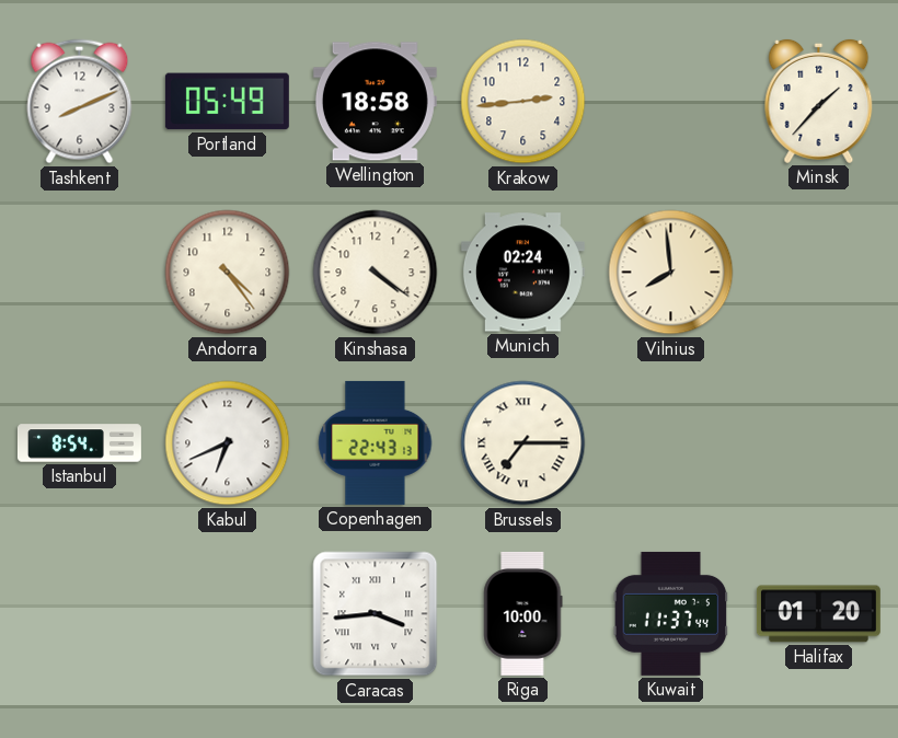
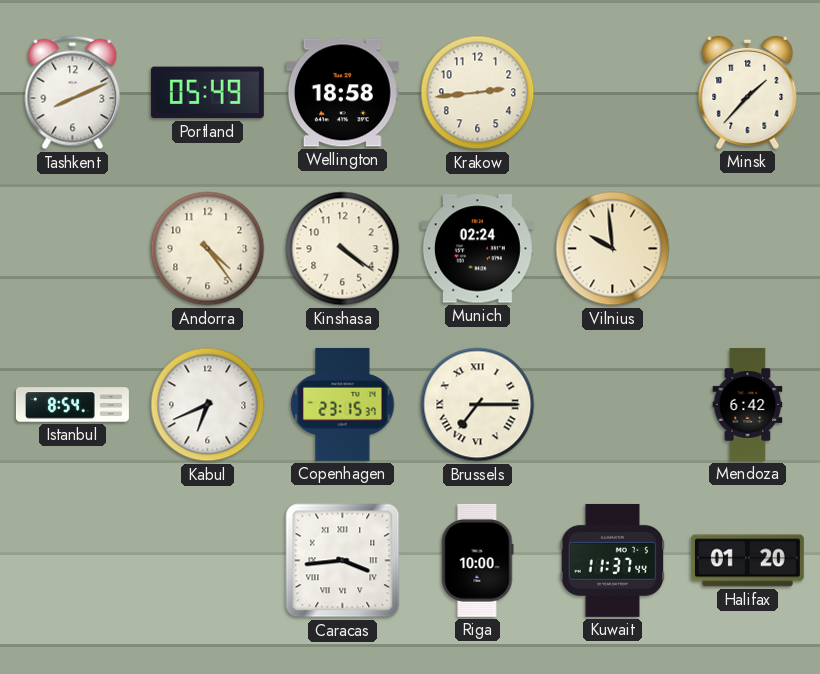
Vilnius: 7:59 -> 9:59 (613, 249)
Copenhagen: 22:43 -> 23:15 (343, 404)
Mendoza: none -> 6:42 (748, 404)
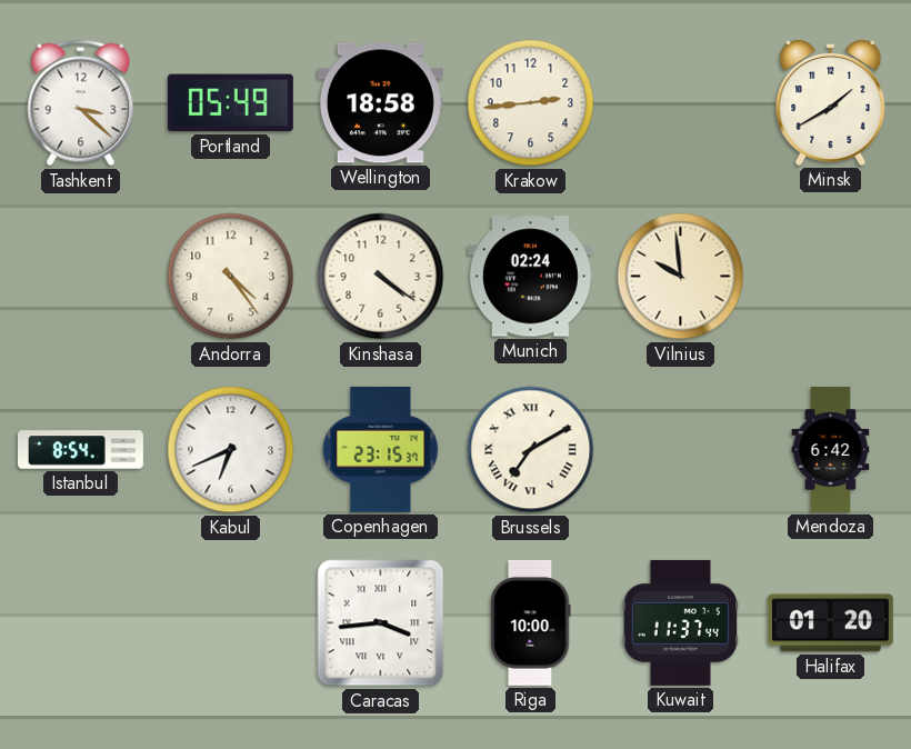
Tashkent: 8:11 -> 3:22 (81, 103)
Minsk: 1:37 -> 1:40 (831, 102)
Brussels: 7:15 -> 7:10 (531, 450)
